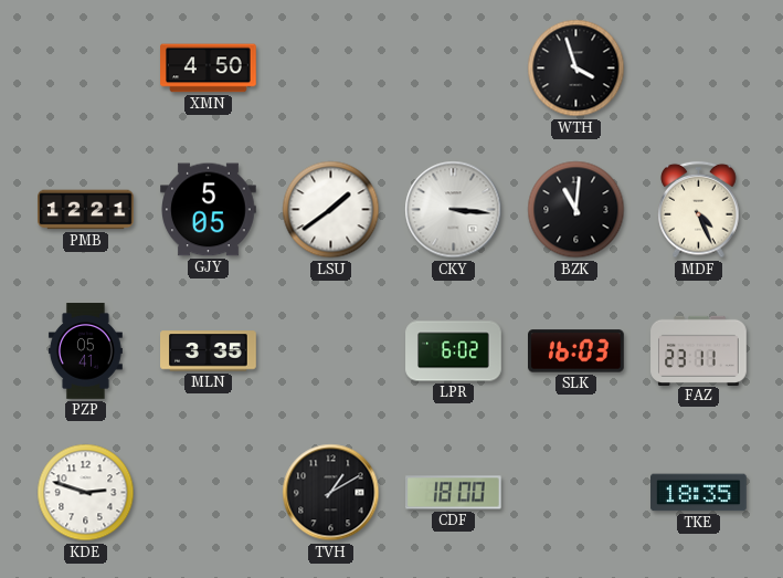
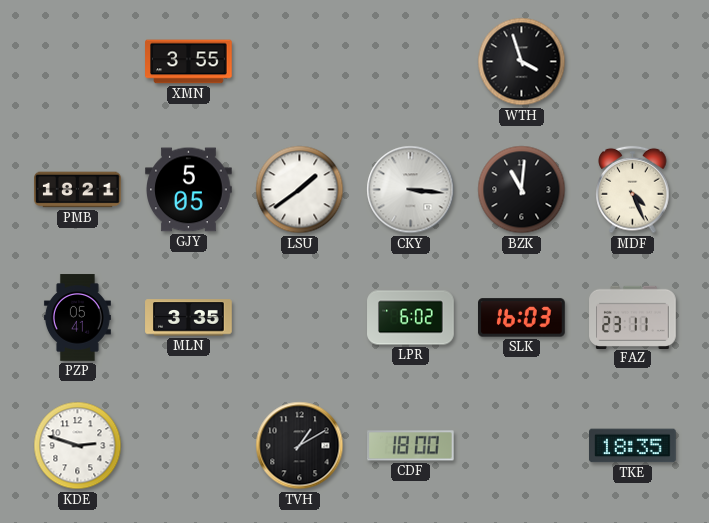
XMN: 4:50 -> 3:55 (189, 62)
PMB: 12:21 -> 18:21 (78, 190)
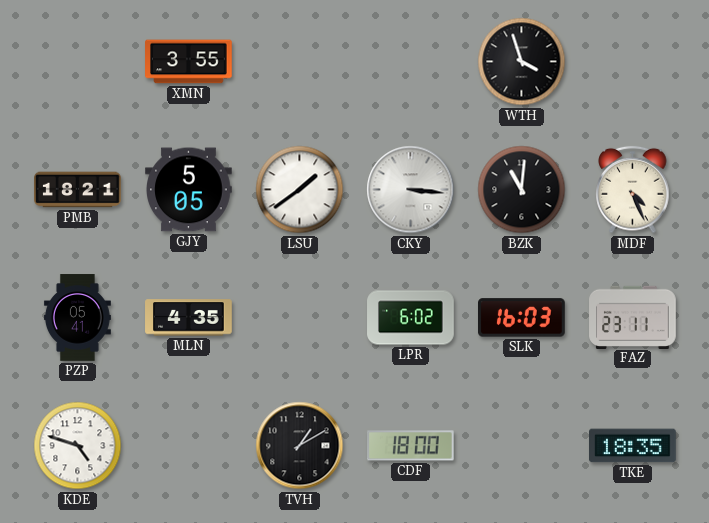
MLN: 3:35 -> 4:35 (189, 318)
KDE: 2:48 -> 4:48 (78, 446)
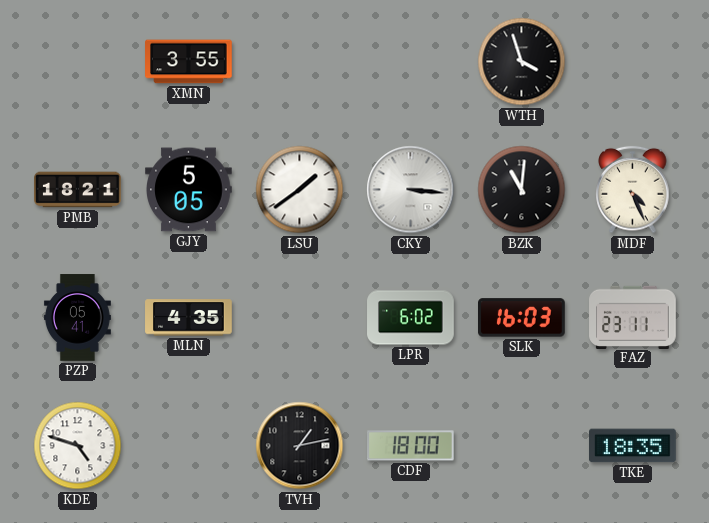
TVH: 1:10 -> 1:13 (300, 446)
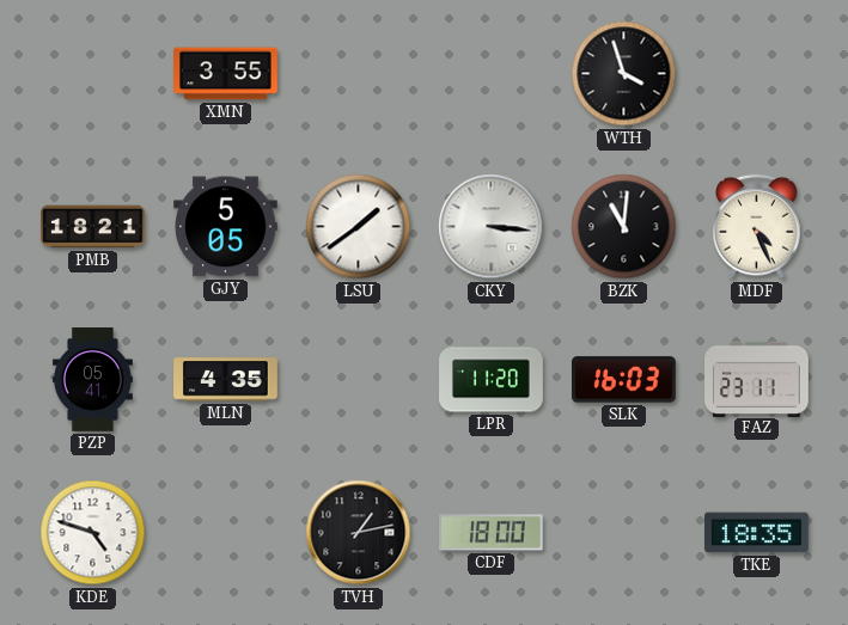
LPR: 6:02 -> 11:20 (492, 380)
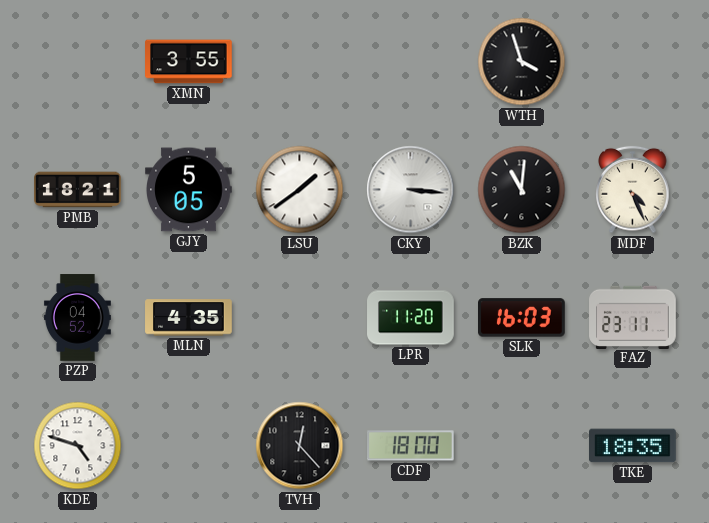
PZP: 05:41 -> 04:52 (77, 318)
TVH: 1:13 -> 12:23 (300, 446)
